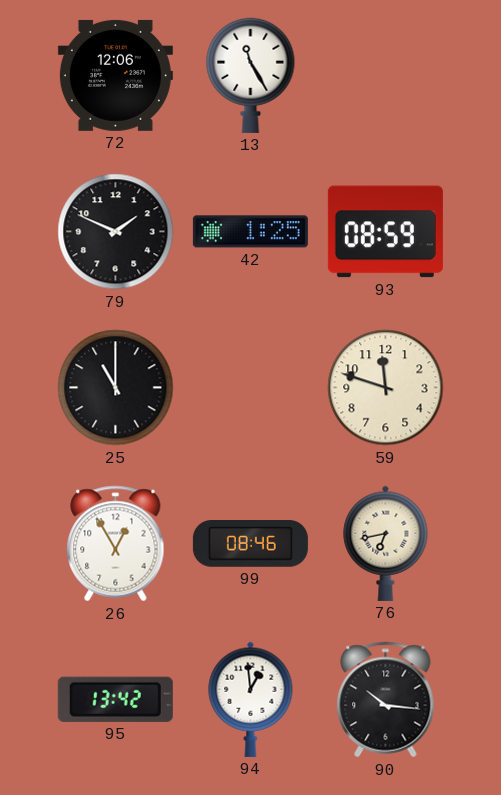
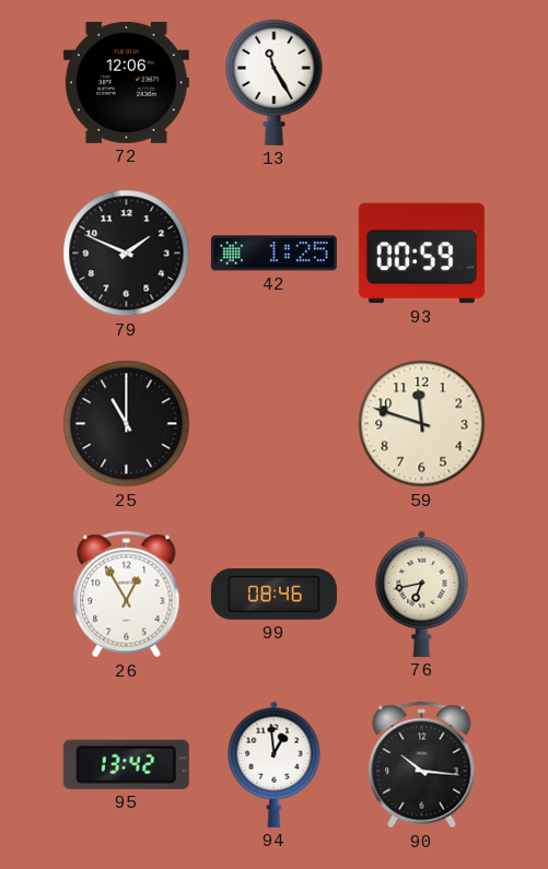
93: 08:59 -> 00:59 (421, 254)
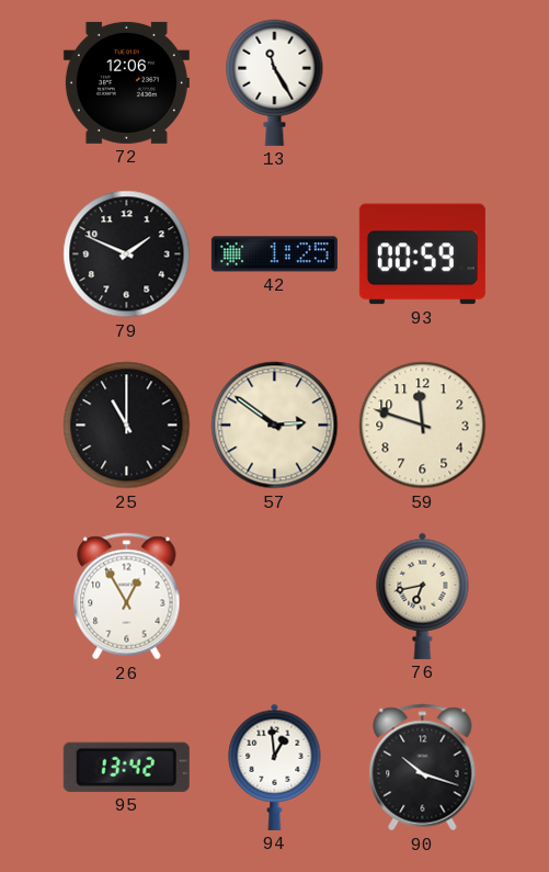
57: none -> 2:51 (275, 426)
99: 08:46 -> none (273, 595)
90: 10:16 -> 10:18 (423, 768)
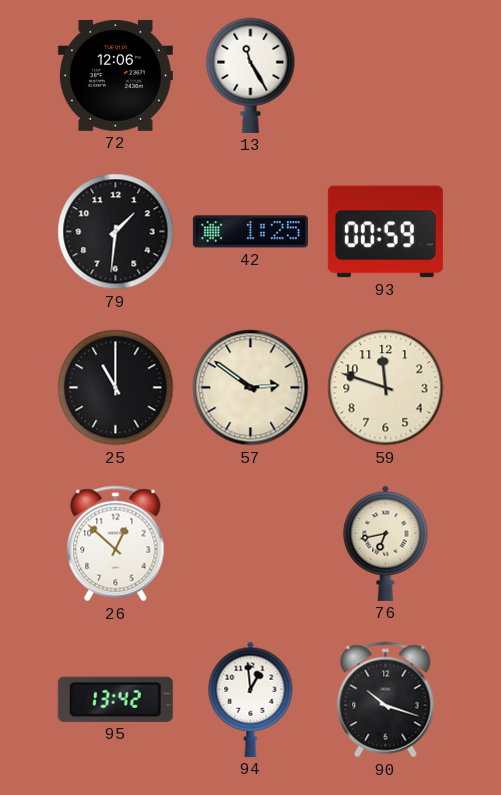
79: 1:49 -> 1:31 (116, 232)
26: 12:55 -> 12:52 (116, 544)
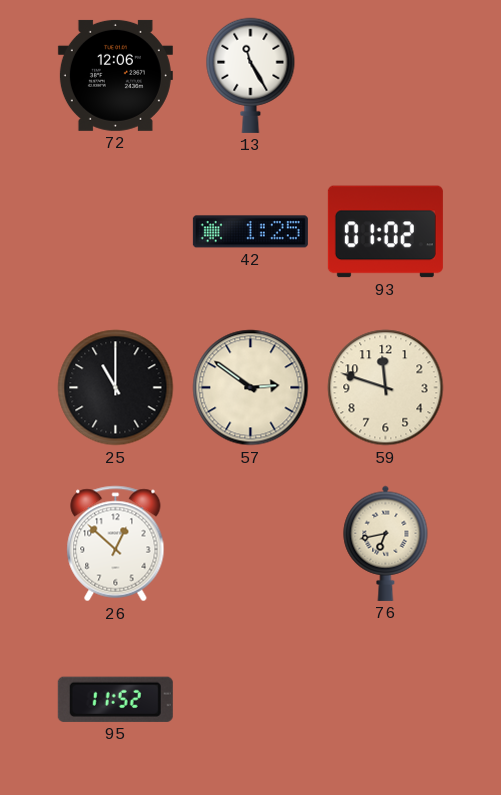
79: 1:31 -> none (116, 232)
93: 00:59 -> 01:02 (385, 232)
95: 13:42 -> 11:52 (115, 699)
94: 12:59 -> none (251, 699)
90: 10:18 -> none (386, 700)
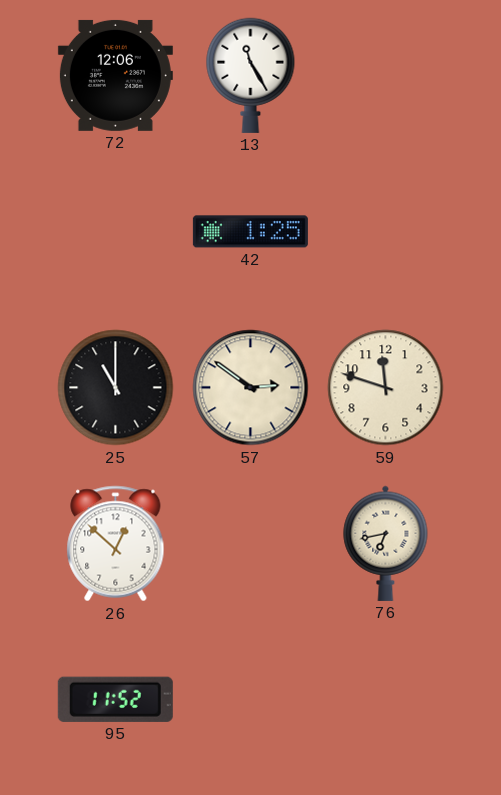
93: 01:02 -> none (385, 232)
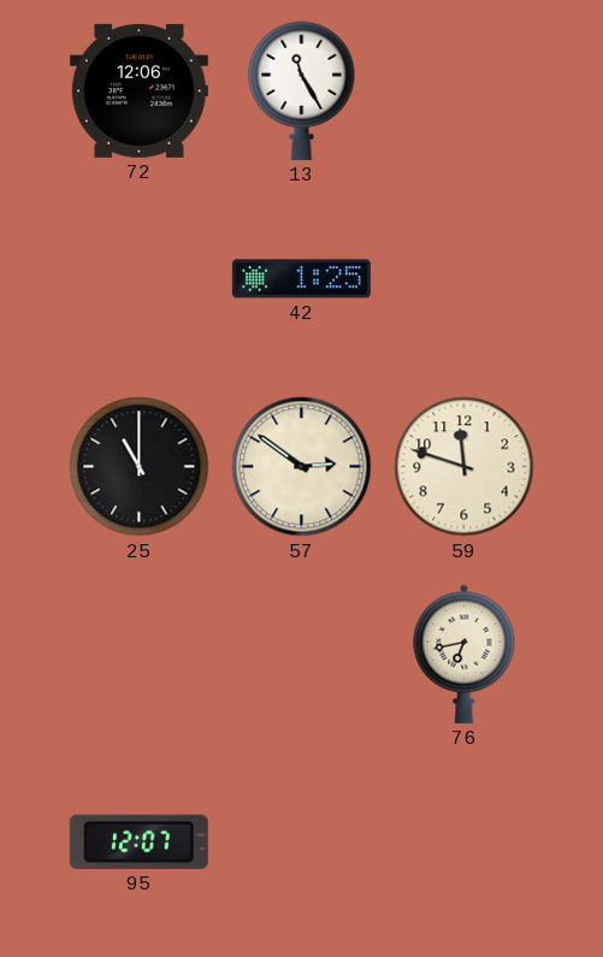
26: 12:52 -> none (116, 544)
95: 11:52 -> 12:07 (138, 841)
